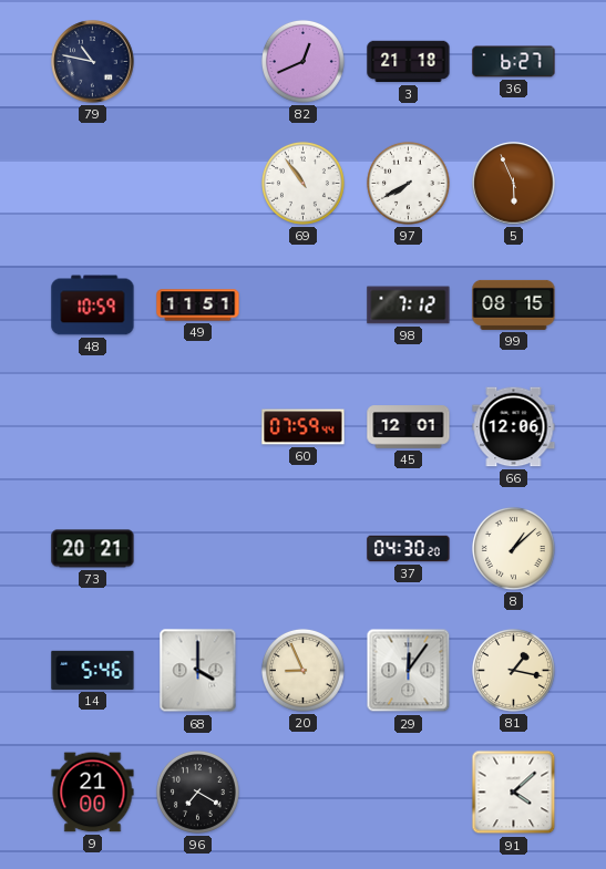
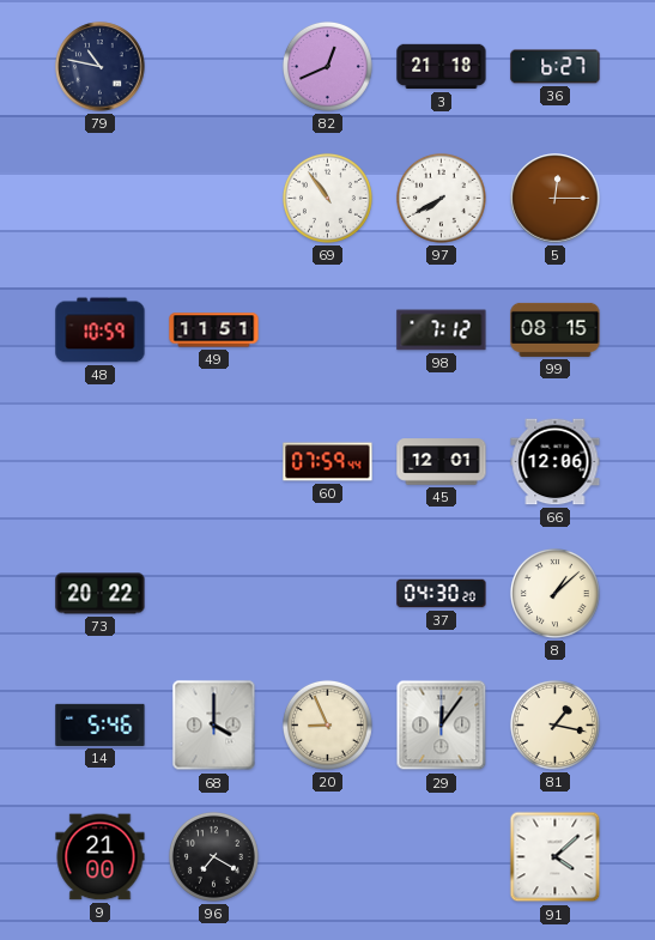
5: 5:56 -> 12:15 (556, 199)
73: 20:21 -> 20:22 (101, 594)
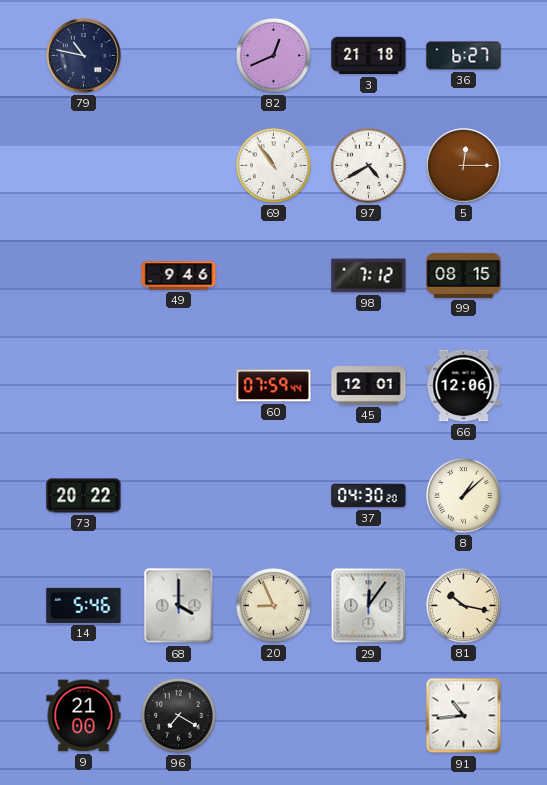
97: 7:40 -> 4:40 (368, 165)
48: 10:59 -> none (101, 330)
49: 11:51 -> 9:46 (179, 276)
81: 1:17 -> 10:17 (463, 605)
91: 4:08 -> 10:44 (464, 716)
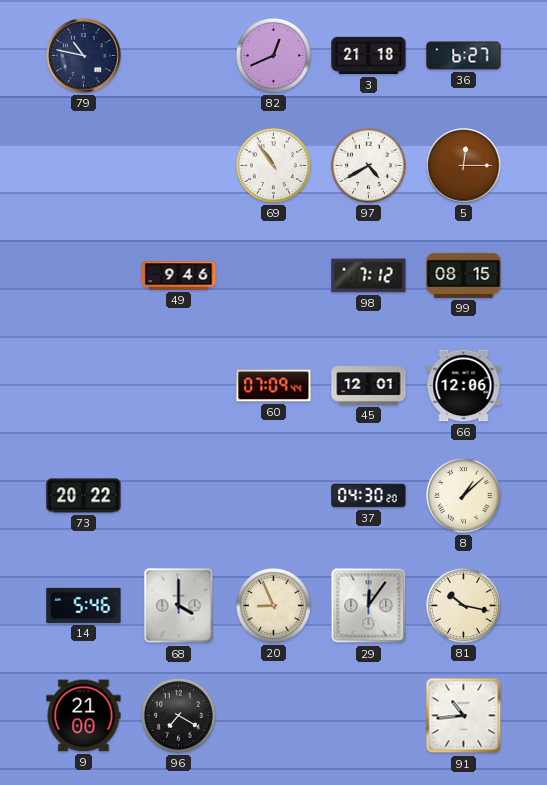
60: 07:59 -> 07:09 (274, 386)
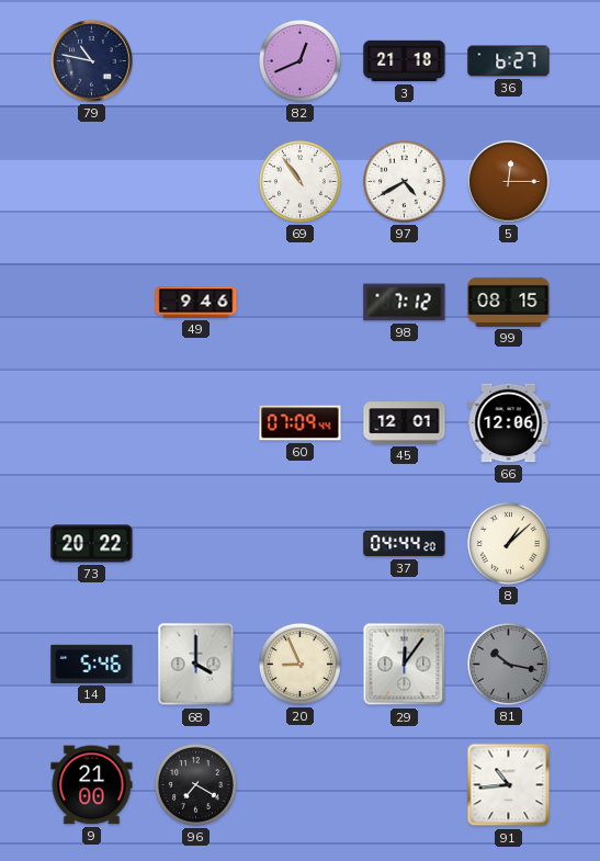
37: 04:30 -> 04:44 (405, 544)
81 dial: cream -> grey (508, 664)
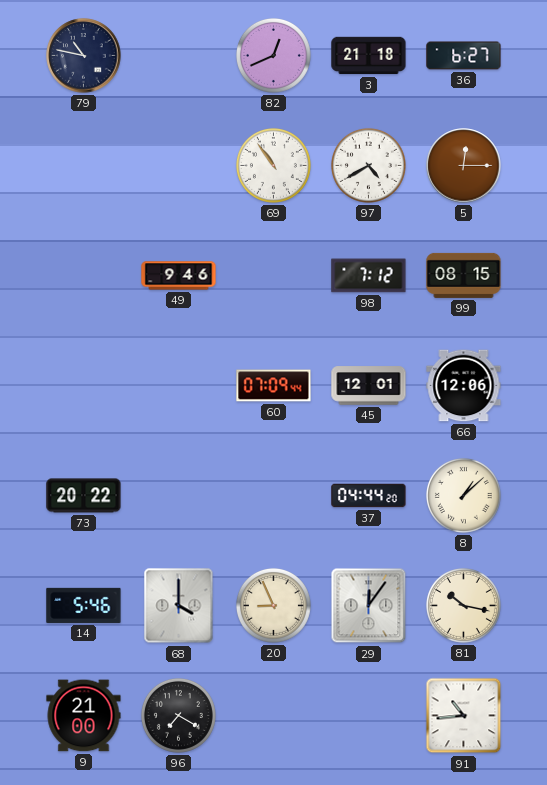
81 dial: grey -> cream (463, 605)
